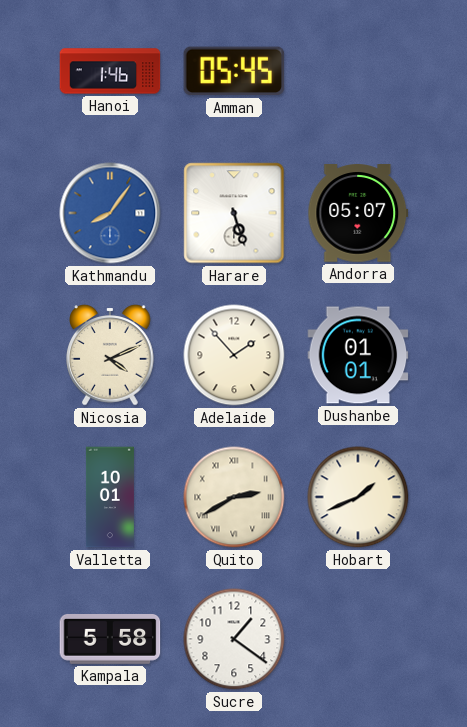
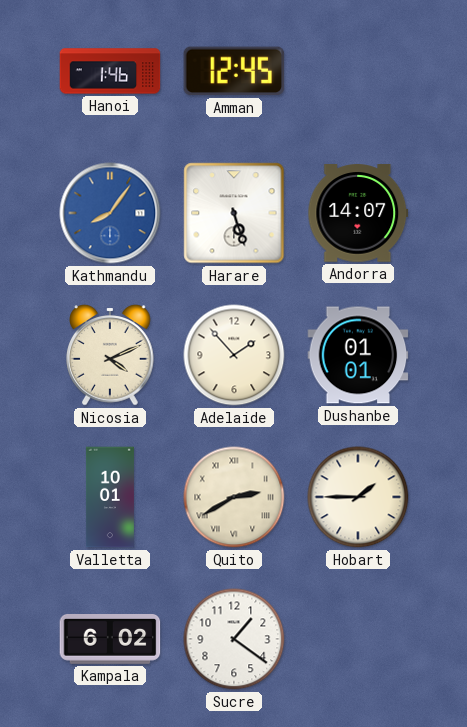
Amman: 05:45 -> 12:45 (234, 71)
Andorra: 05:07 -> 14:07 (358, 213)
Hobart: 1:41 -> 1:45 (358, 497)
Kampala: 5:58 -> 6:02 (110, 640)
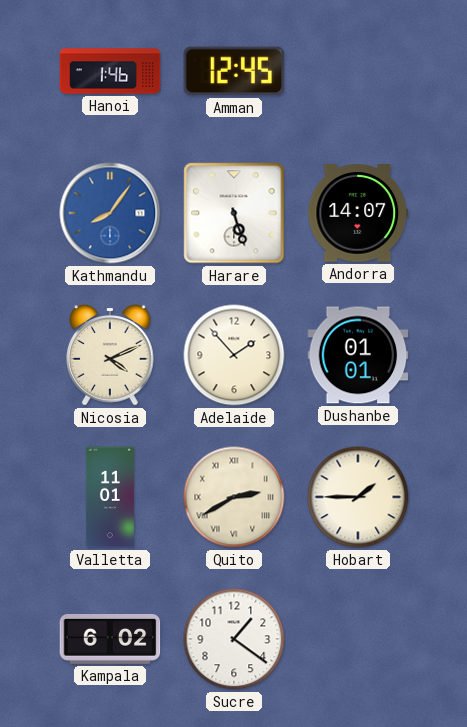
Valletta: 10:01 -> 11:01 (110, 497)
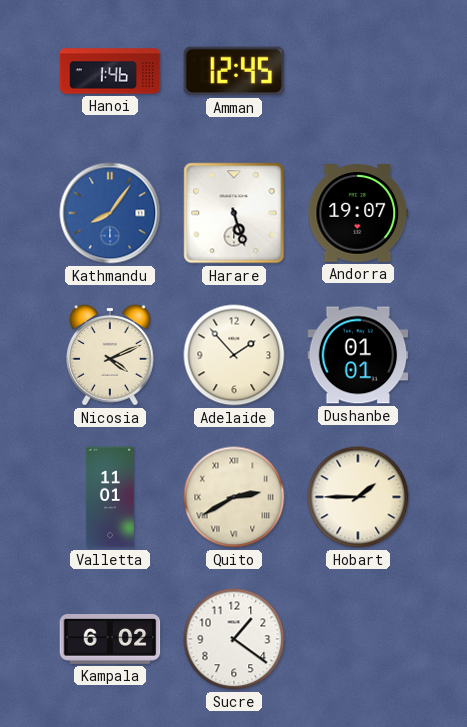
Andorra: 14:07 -> 19:07 (358, 213)
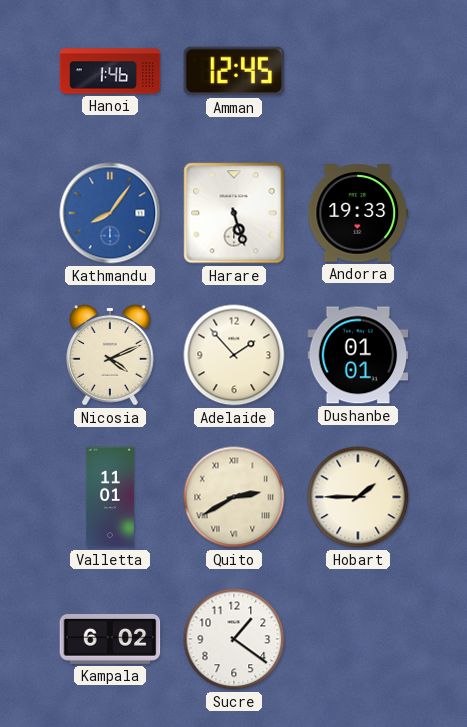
Andorra: 19:07 -> 19:33 (358, 213)
